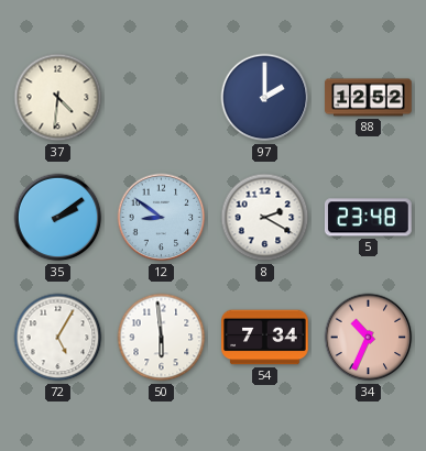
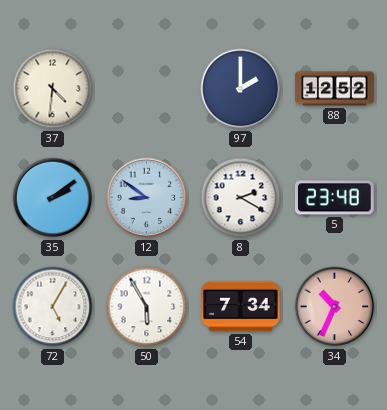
50: 5:59 -> 5:55 (147, 307)
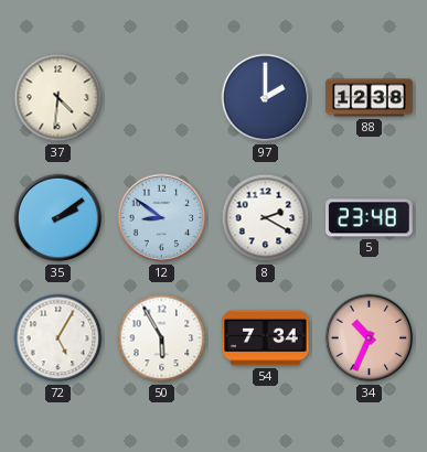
88: 12:52 -> 12:38 (370, 98)
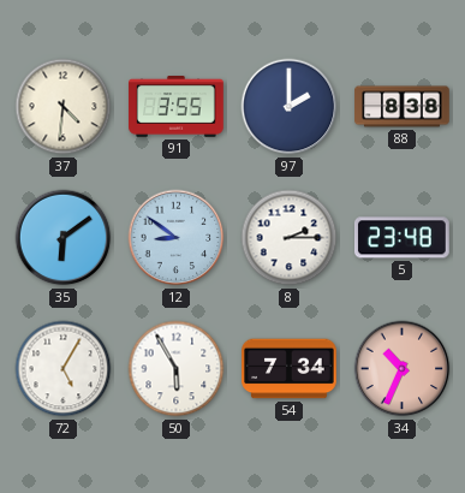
91: none -> 3:55 (177, 107)
88: 12:38 -> 8:38 (403, 107)
35: 2:09 -> 6:09 (64, 238)
8: 2:20 -> 2:15 (290, 238)
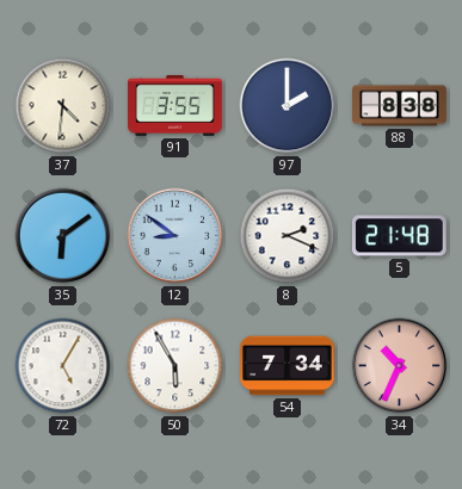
8: 2:15 -> 2:19 (288, 236)
5: 23:48 -> 21:48 (400, 236)
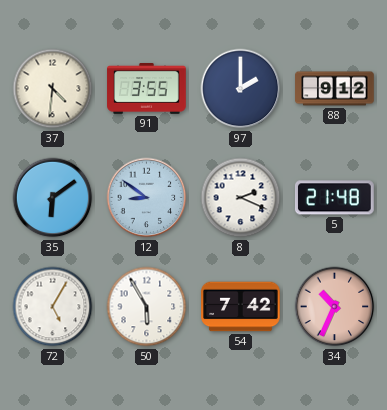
88: 8:38 -> 9:12 (335, 89)
54: 7:34 -> 7:42 (241, 307)
